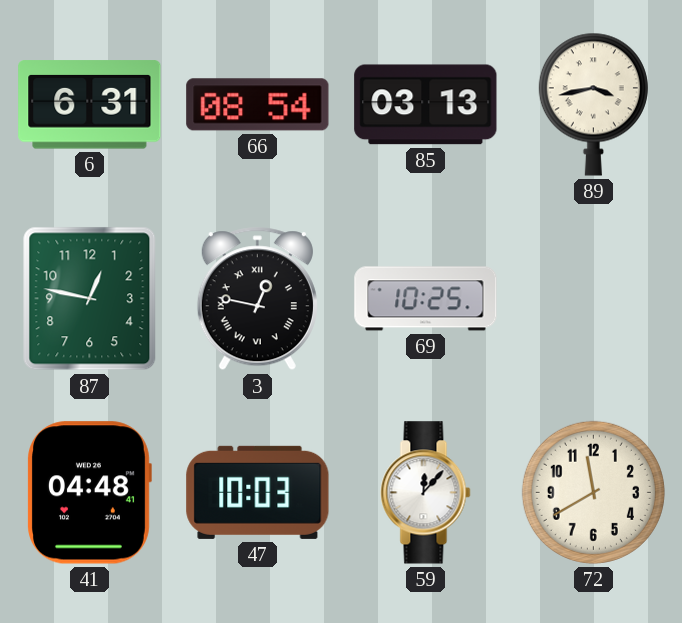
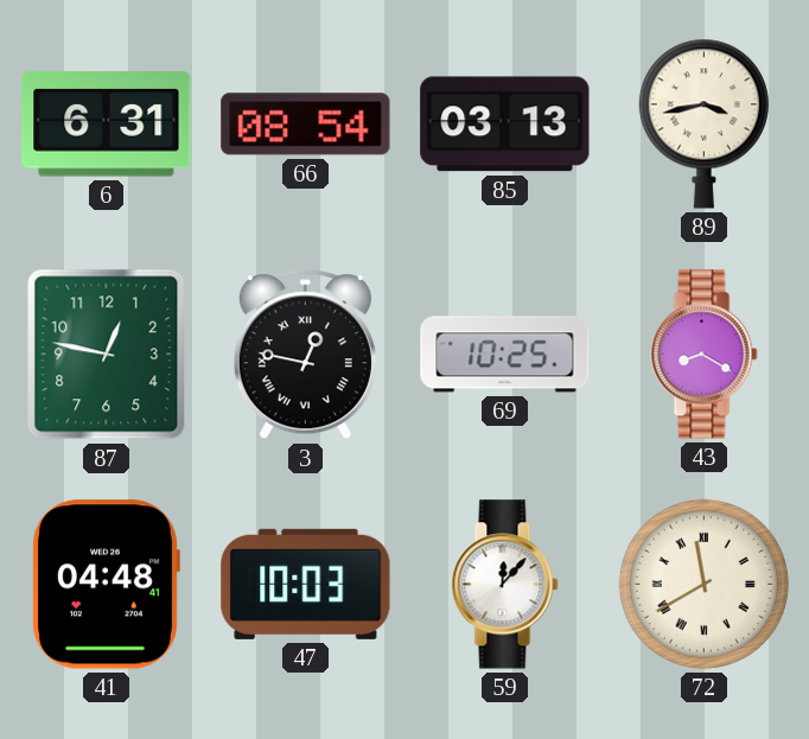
43: none -> 8:20 (705, 355)
72 numerals: Arabic -> Roman (703, 584)
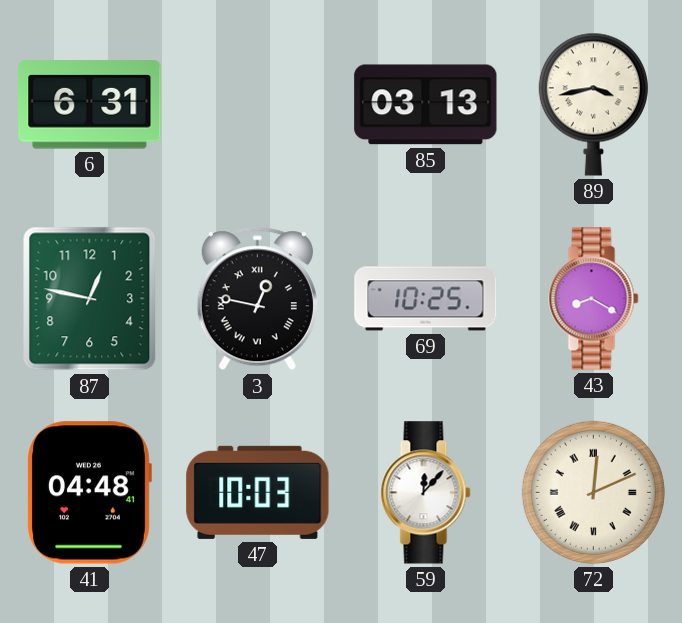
66: 08:54 -> none (306, 125)
72: 11:40 -> 12:11 (593, 492)
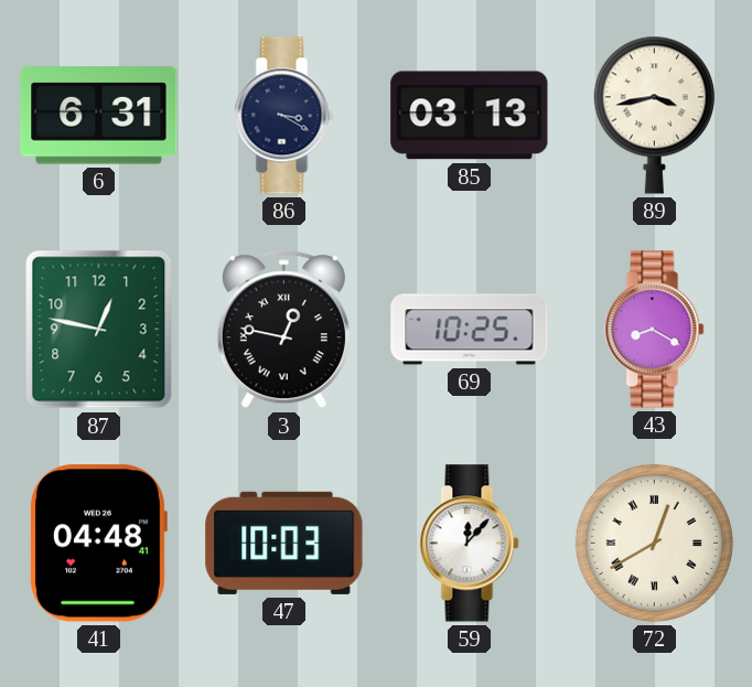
86: none -> 3:20 (284, 116)
72: 12:11 -> 12:40 (654, 543)
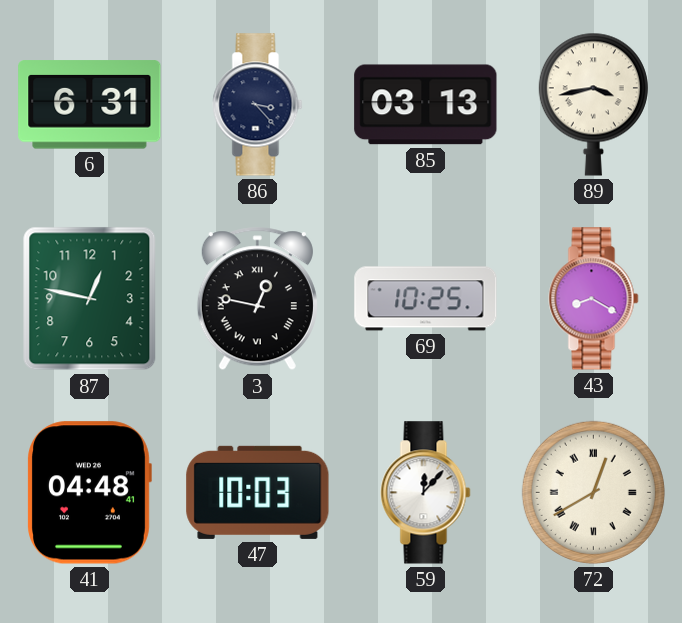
86: 3:20 -> 3:23 (258, 105)
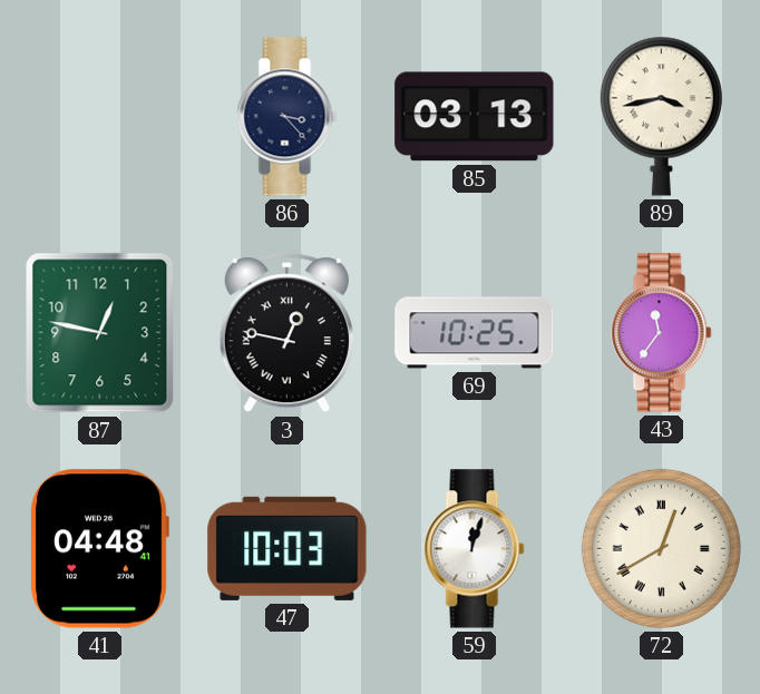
6: 6:31 -> none (90, 105)
43: 8:20 -> 11:36 (662, 333)
59: 12:07 -> 12:03 (475, 549)
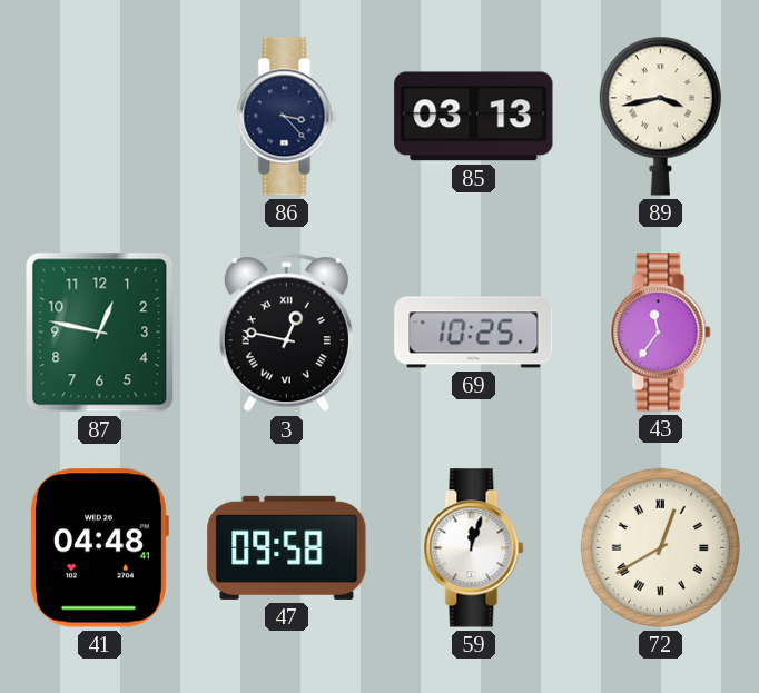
47: 10:03 -> 09:58 (287, 547)
